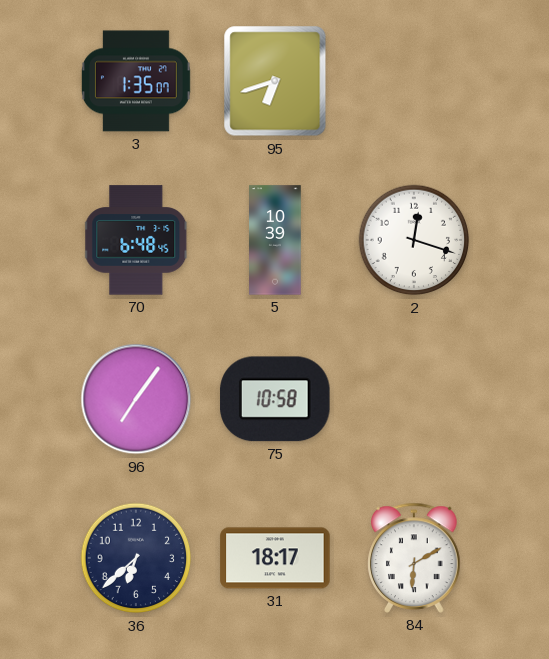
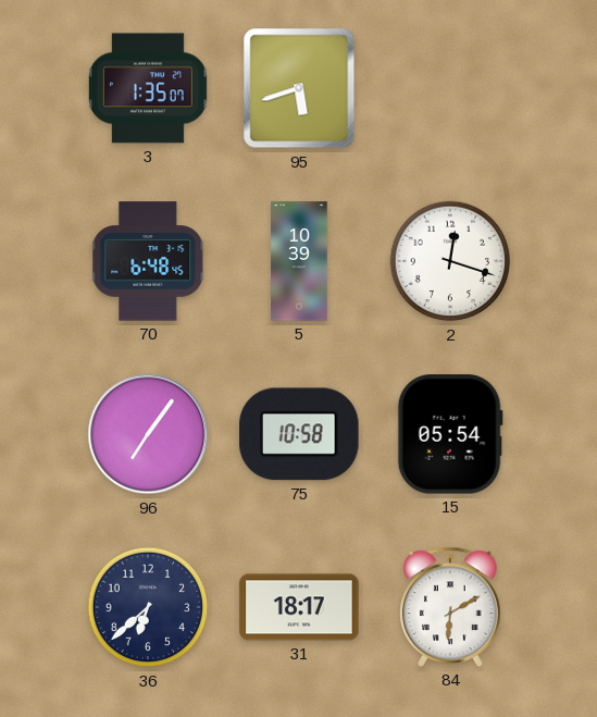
95: 6:42 -> 5:42 (299, 88)
15: none -> 05:54 (450, 434)
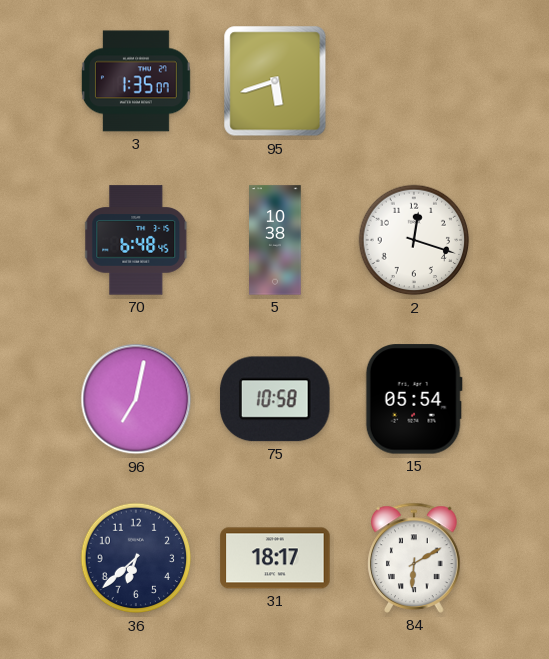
5: 10:39 -> 10:38 (275, 240)
96: 7:06 -> 7:02 (136, 399)
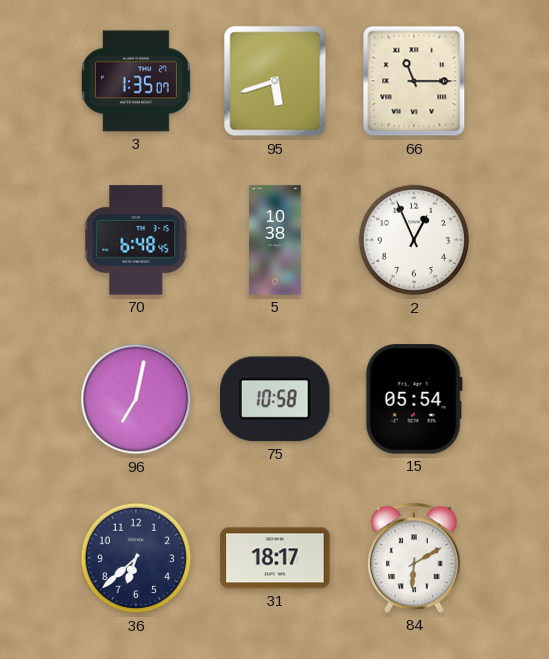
66: none -> 11:15 (414, 81)
2: 12:18 -> 12:56 (414, 240)
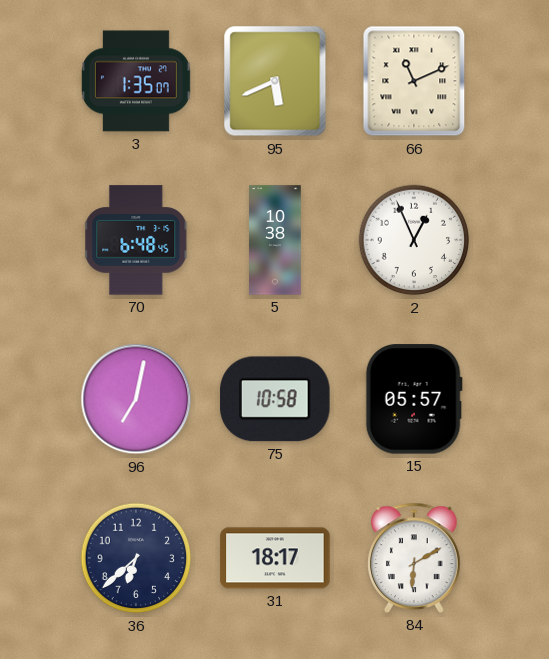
95: 5:42 -> 5:41 (275, 81)
66: 11:15 -> 11:11 (414, 81)
15: 05:54 -> 05:57 (414, 399)
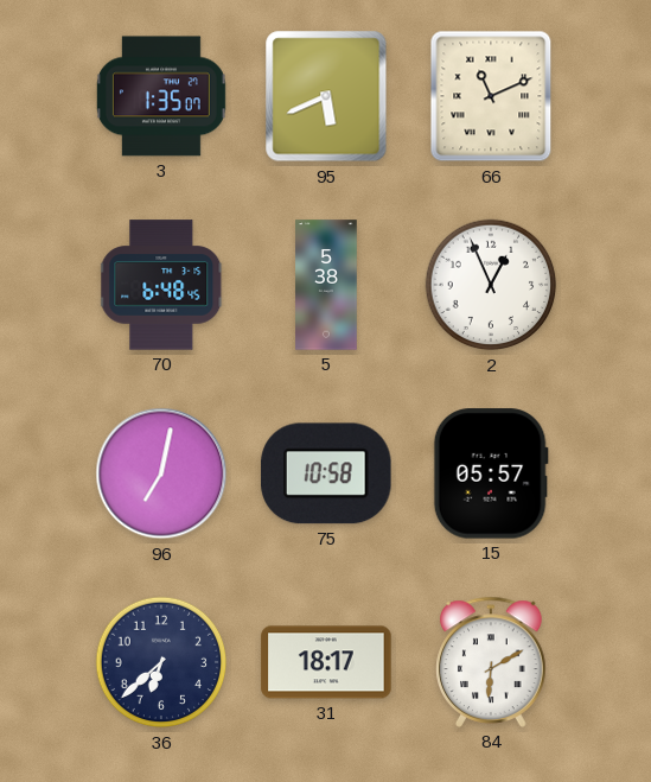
5: 10:38 -> 5:38 (326, 285)
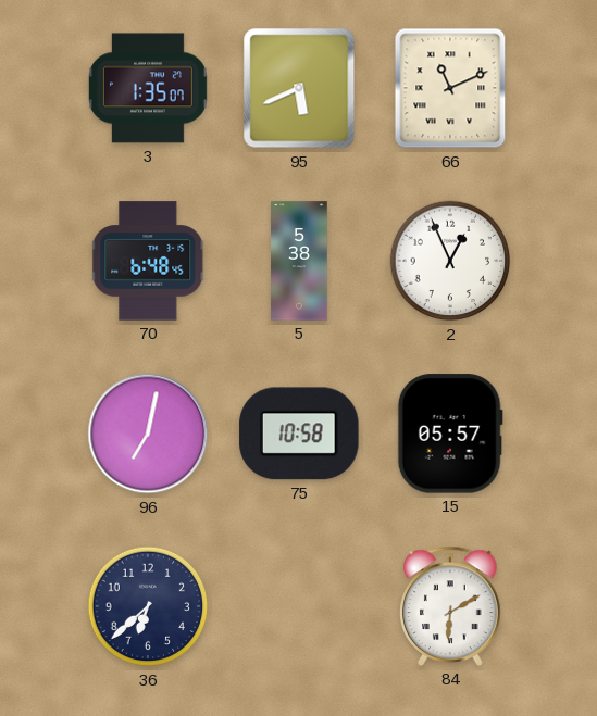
31: 18:17 -> none (326, 662)
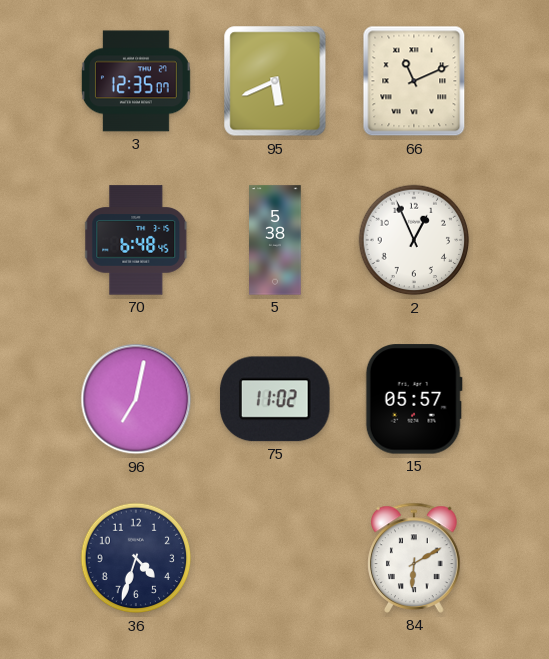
3: 1:35 -> 12:35 (136, 81)
75: 10:58 -> 11:02 (275, 399)
36: 6:38 -> 4:33 (136, 558)
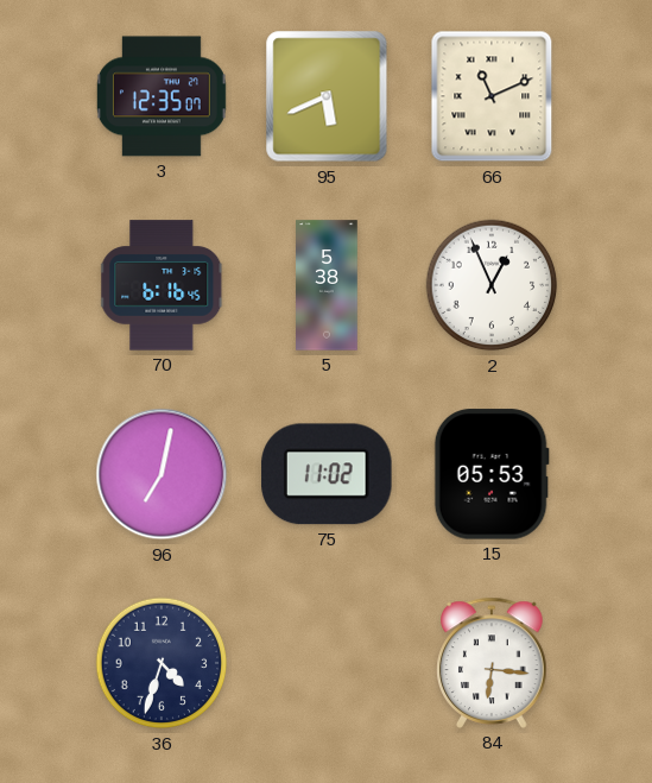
70: 6:48 -> 6:16 (163, 285)
15: 05:57 -> 05:53 (492, 474)
84: 6:10 -> 6:16 (492, 663)
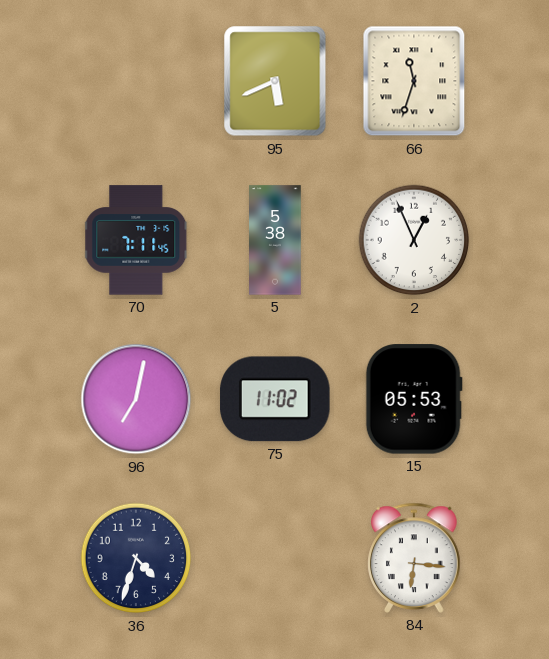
3: 12:35 -> none (162, 96)
66: 11:11 -> 11:33 (414, 81)
70: 6:16 -> 7:11 (137, 240)
